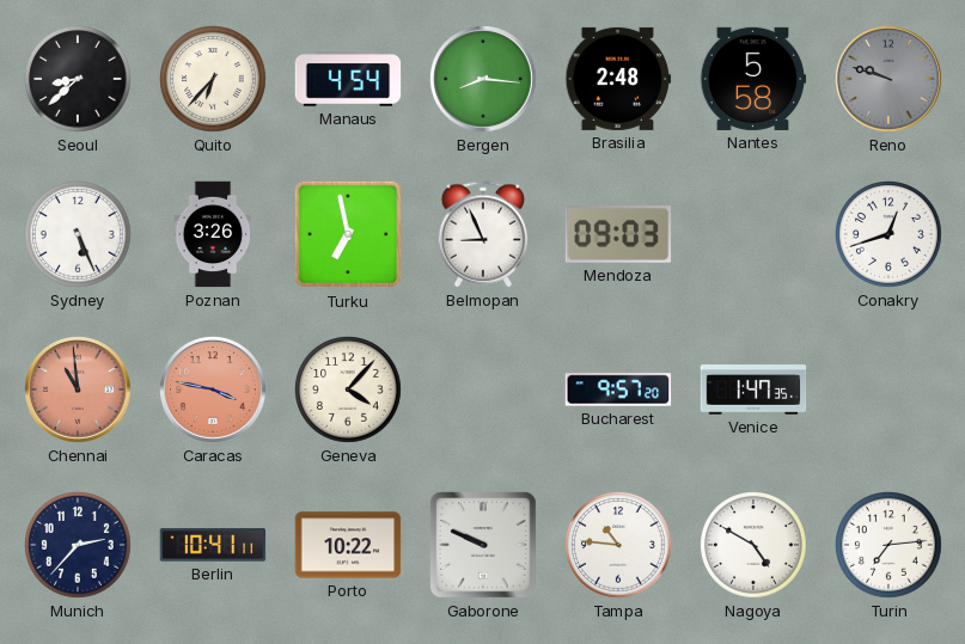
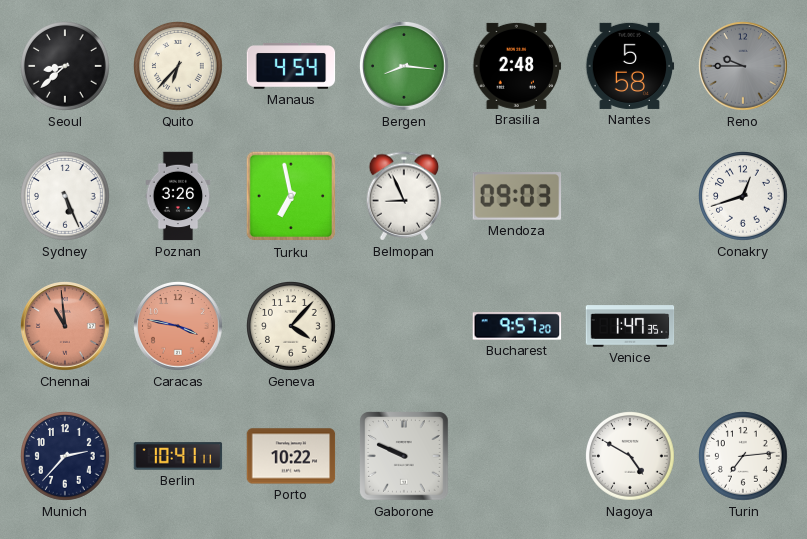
Reno: 9:48 -> 9:45 (744, 67)
Tampa: 10:46 -> none (619, 546)
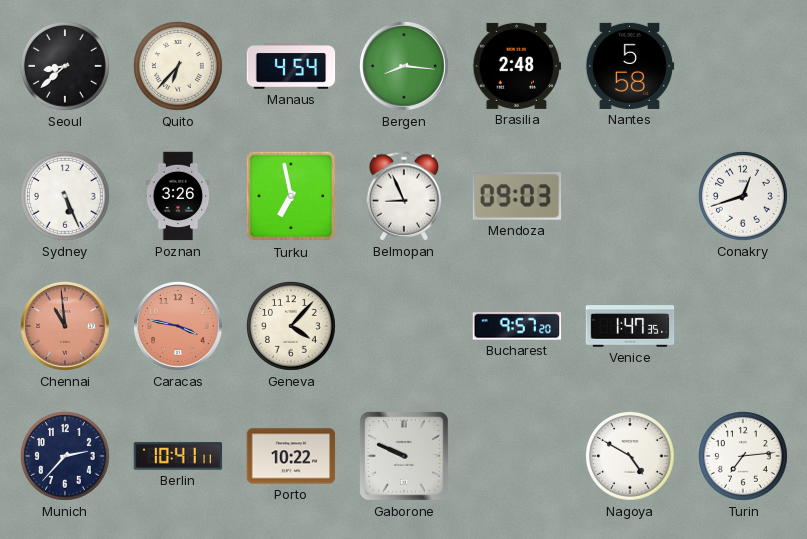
Reno: 9:45 -> none (744, 67)
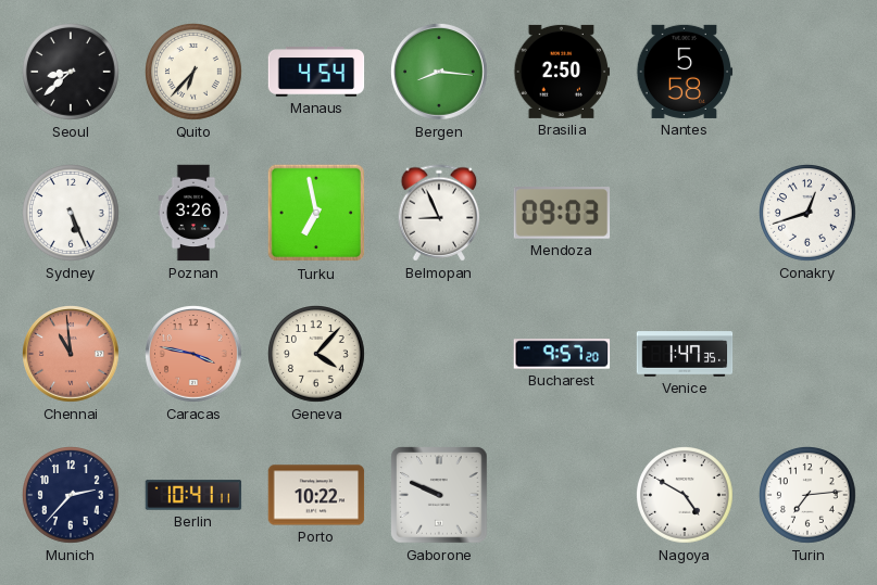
Brasilia: 2:48 -> 2:50 (562, 72)
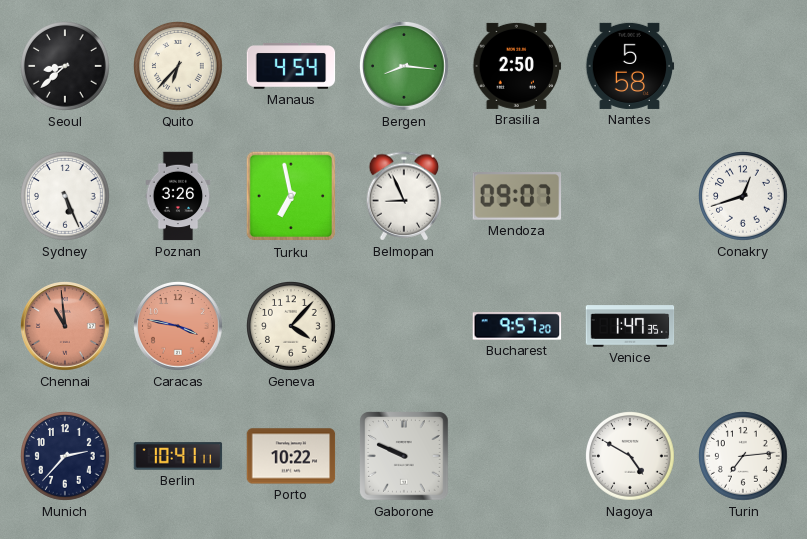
Mendoza: 09:03 -> 09:07 (517, 197)
